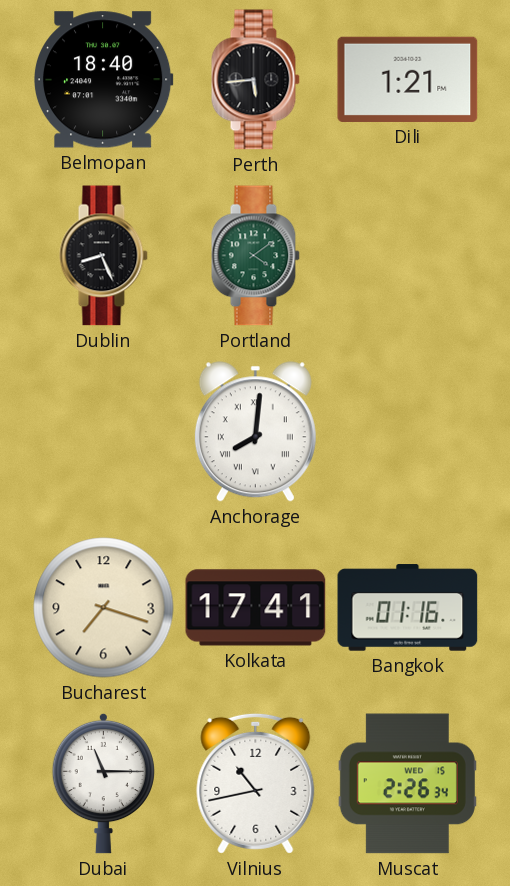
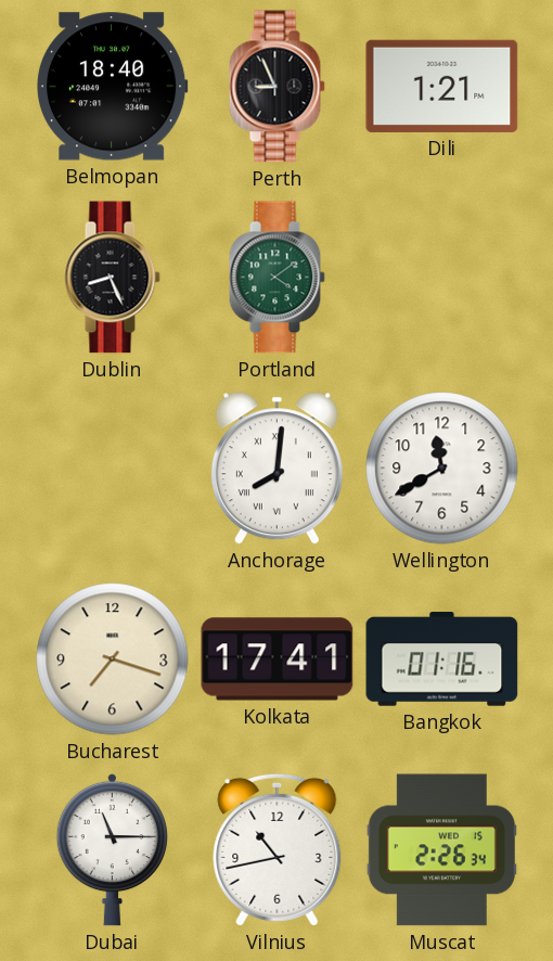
Perth: 5:44 -> 8:56 (276, 87)
Wellington: none -> 11:40 (442, 469)
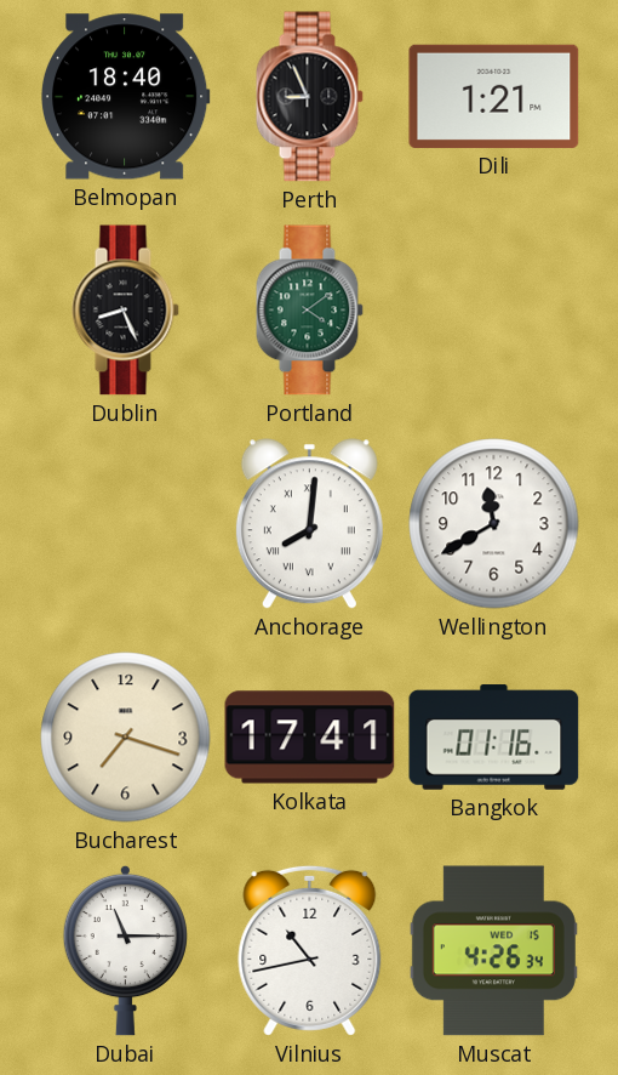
Muscat: 2:26 -> 4:26 (493, 951)
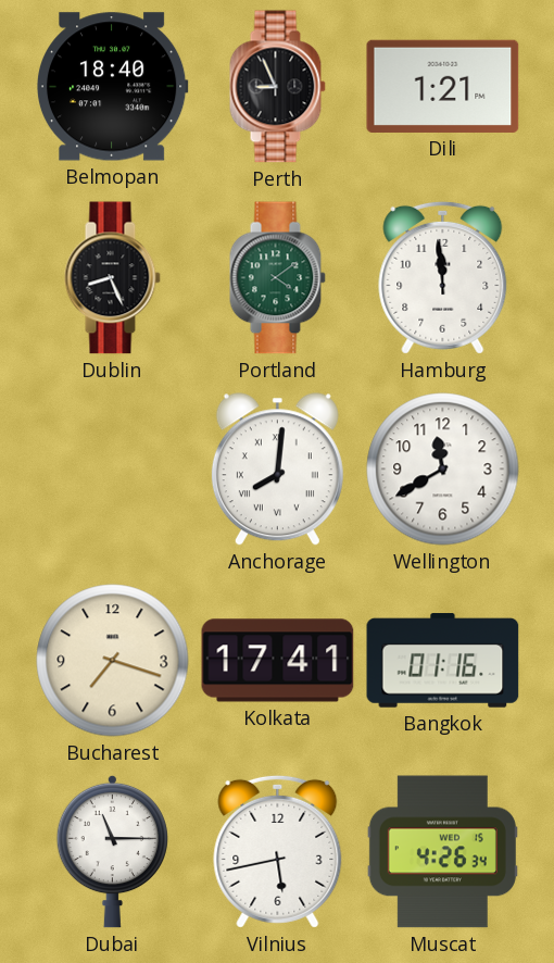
Hamburg: none -> 11:59 (443, 277)
Vilnius: 10:43 -> 5:43 (278, 851)
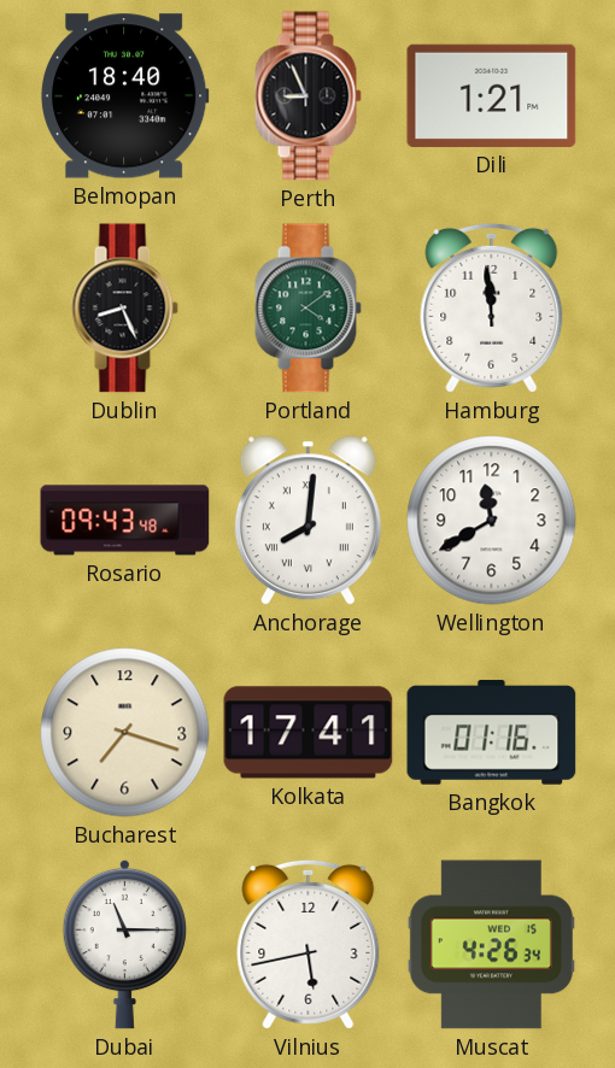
Rosario: none -> 09:43 (125, 521)
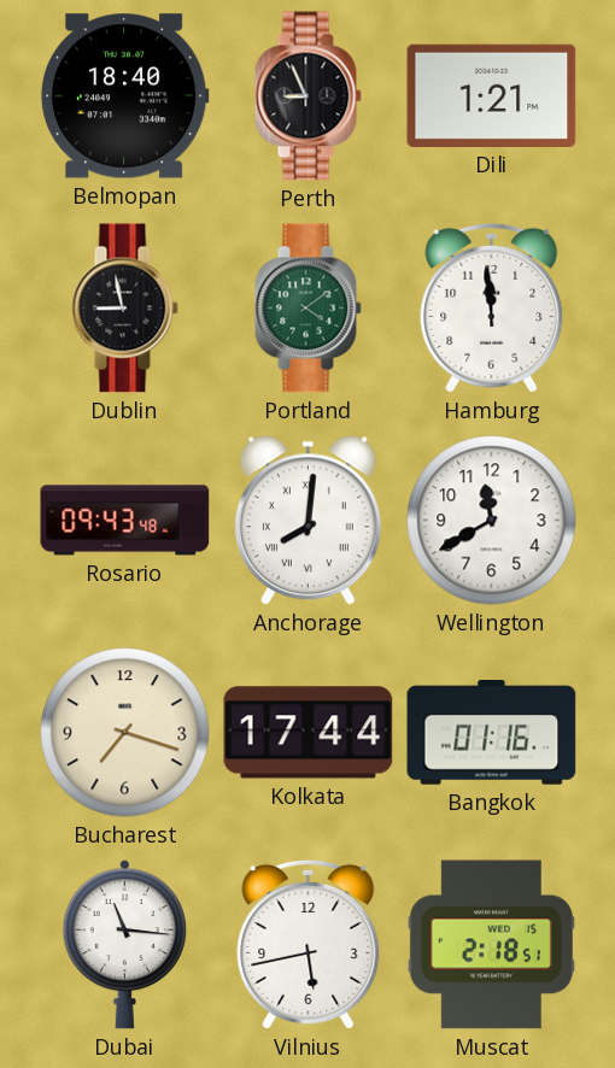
Dublin: 8:26 -> 8:58 (124, 309)
Kolkata: 17:41 -> 17:44 (309, 733)
Dubai: 11:15 -> 11:16 (124, 944)
Muscat: 4:26 -> 2:18 (491, 945)
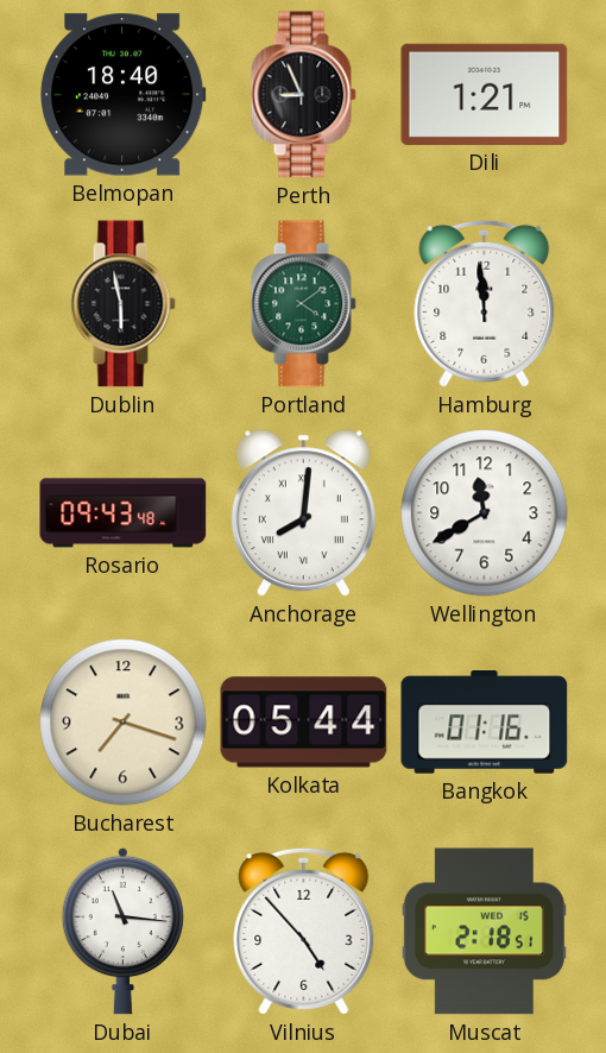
Dublin: 8:58 -> 5:58 (122, 304)
Kolkata: 17:44 -> 05:44 (304, 723)
Vilnius: 5:43 -> 4:53 (304, 931)
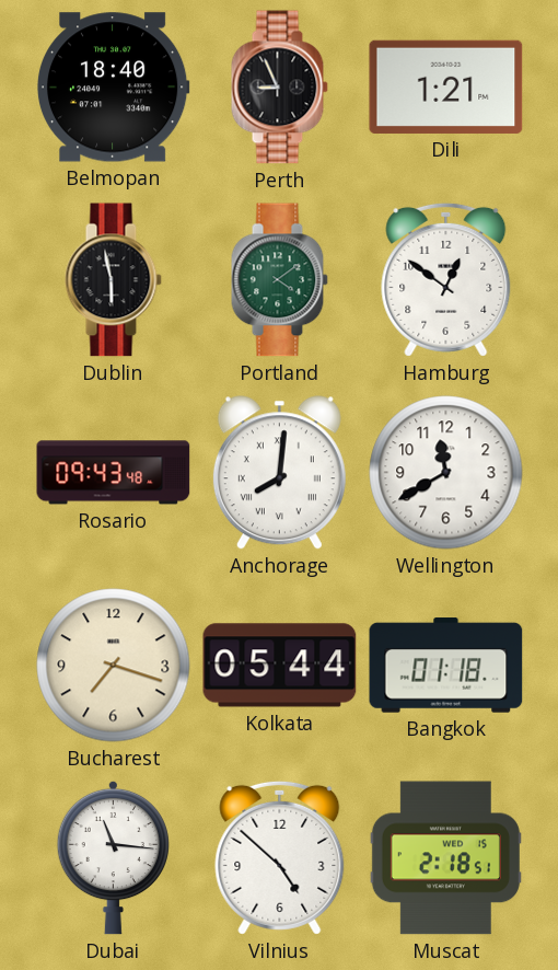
Hamburg: 11:59 -> 12:51 (446, 279)
Bangkok: 01:16 -> 01:18 (446, 666)
Vilnius: 4:53 -> 4:52 (280, 857)
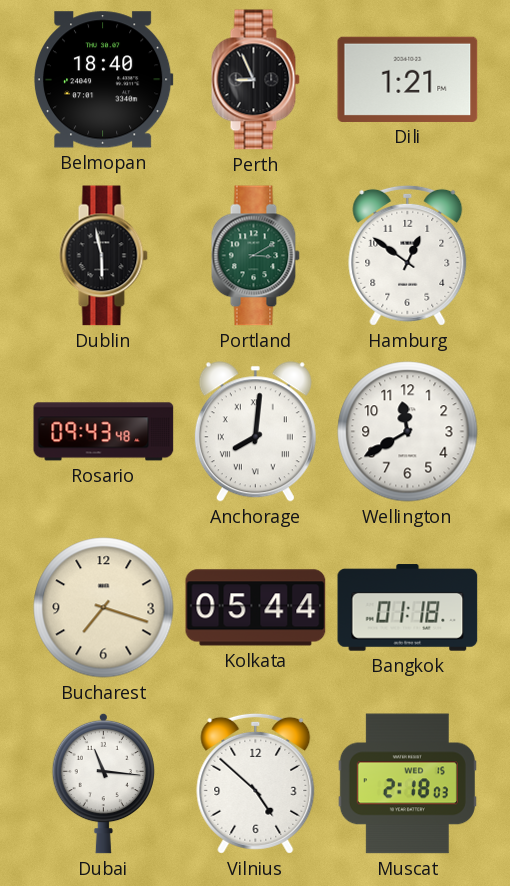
Portland: 4:09 -> 3:10 (255, 256)
Muscat: 2:18:51 -> 2:18:03 (407, 784)
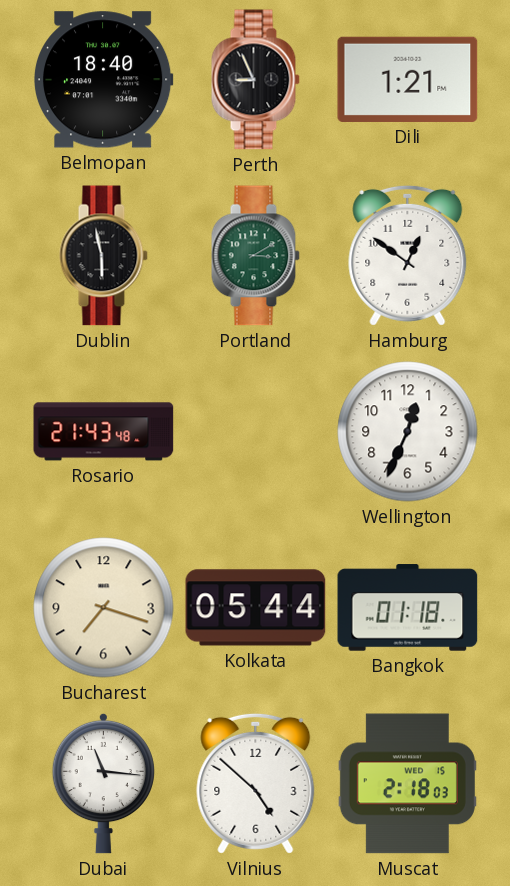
Rosario: 09:43 -> 21:43 (104, 432)
Anchorage: 8:01 -> none (255, 432)
Wellington: 11:40 -> 12:34 (408, 432)
